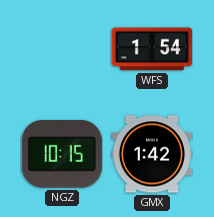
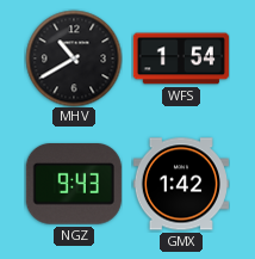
MHV: none -> 10:40 (74, 58)
NGZ: 10:15 -> 9:43 (74, 185)
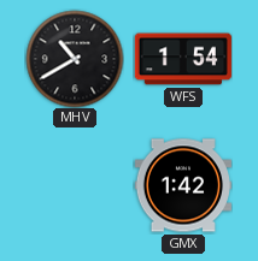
NGZ: 9:43 -> none (74, 185)
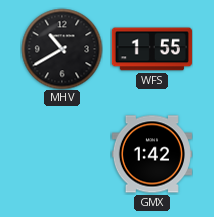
WFS: 1:54 -> 1:55 (152, 49)
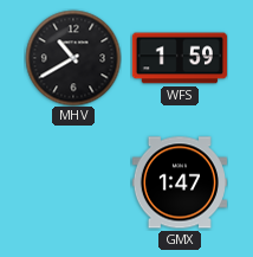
WFS: 1:55 -> 1:59 (180, 58)
GMX: 1:42 -> 1:47 (180, 182)
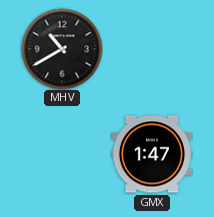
WFS: 1:59 -> none (180, 58)
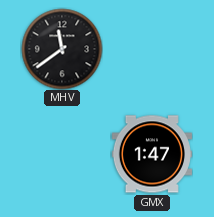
MHV: 10:40 -> 11:39 (62, 49)
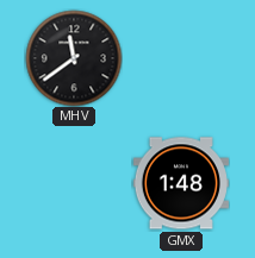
GMX: 1:47 -> 1:48 (181, 183)
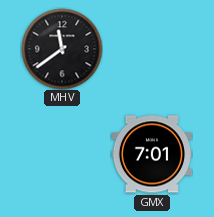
GMX: 1:48 -> 7:01 (152, 154)
